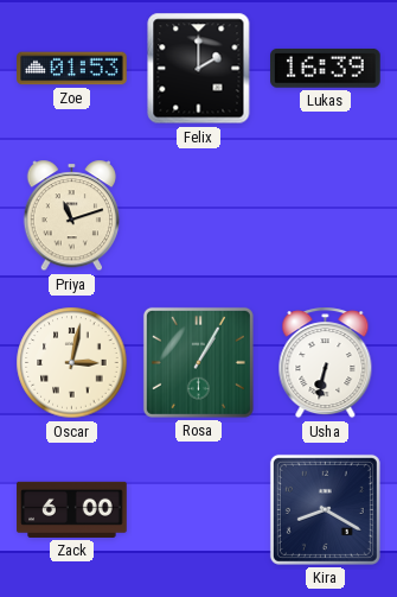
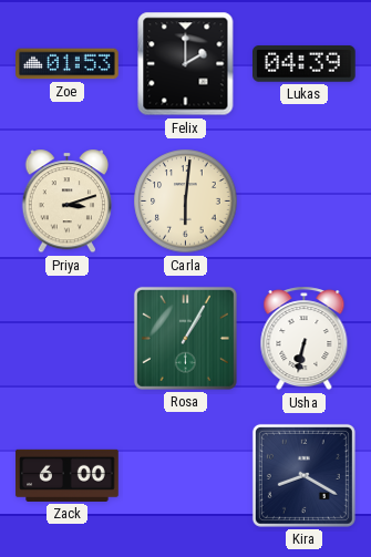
Lukas: 16:39 -> 04:39 (305, 64)
Priya: 11:12 -> 3:12 (68, 202)
Carla: none -> 6:01 (186, 202)
Oscar: 3:02 -> none (72, 363)
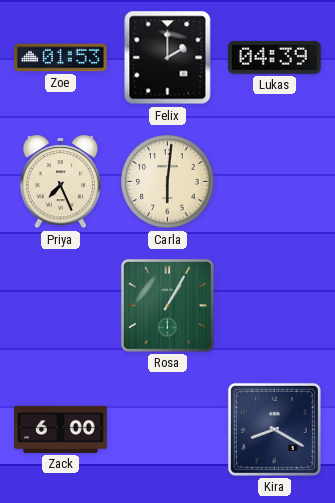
Priya: 3:12 -> 7:26 (61, 182)
Usha: 6:32 -> none (305, 339)
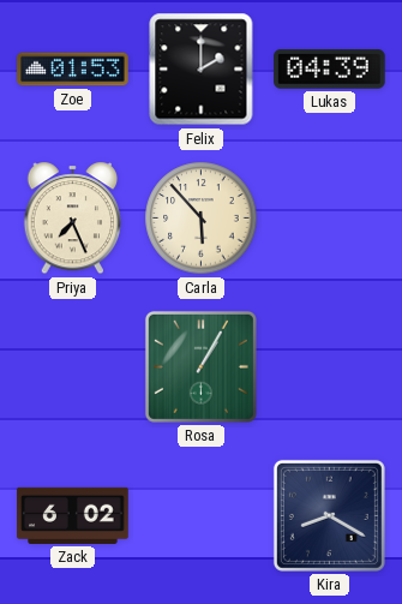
Carla: 6:01 -> 5:53 (202, 219)
Zack: 6:00 -> 6:02 (73, 515)
